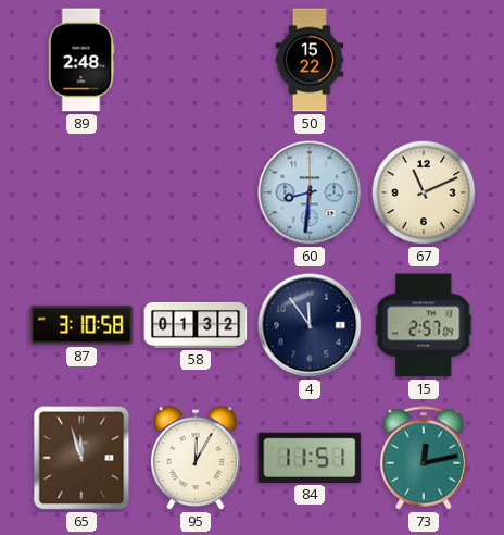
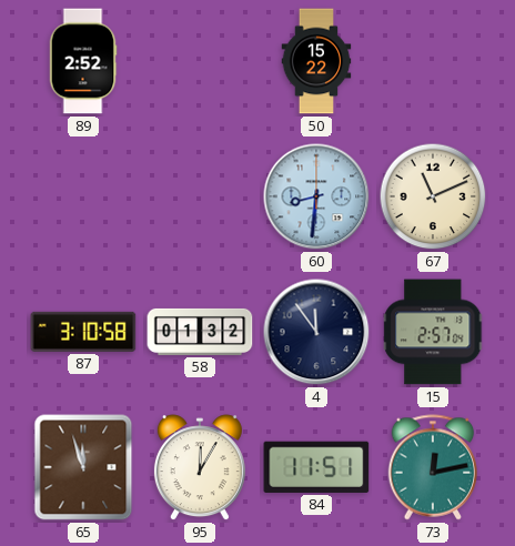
89: 2:48 -> 2:52 (83, 61)
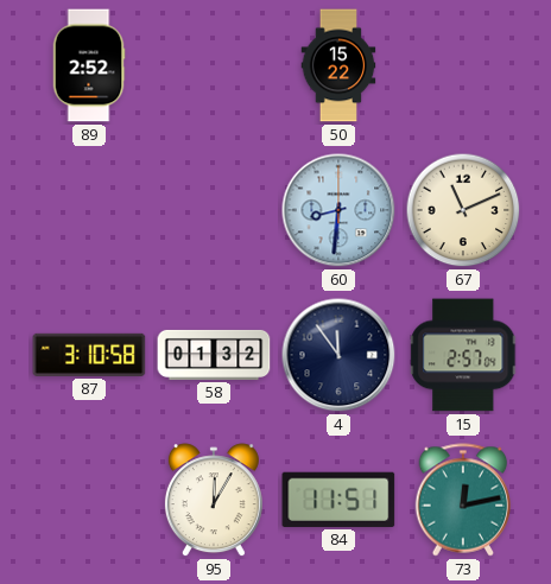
65: 11:57 -> none (83, 467)
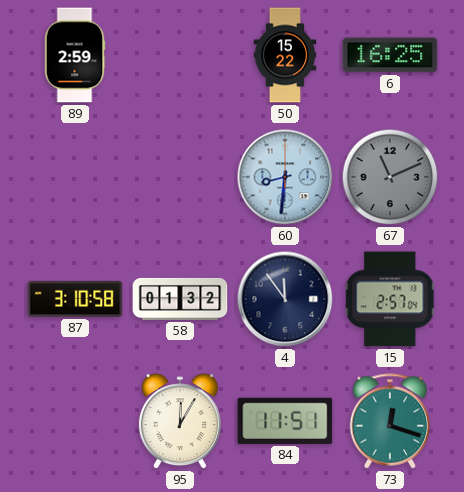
89: 2:52 -> 2:59 (75, 55)
6: none -> 16:25 (390, 55)
67 dial: cream -> grey (390, 177)
73: 12:13 -> 12:18 (390, 421)
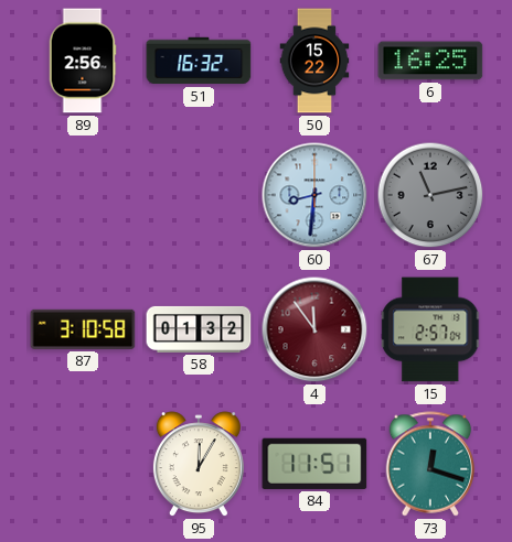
89: 2:59 -> 2:56 (83, 61)
51: none -> 16:32 (199, 61)
67: 11:11 -> 11:13 (430, 195)
4 dial: navy -> burgundy (314, 329)
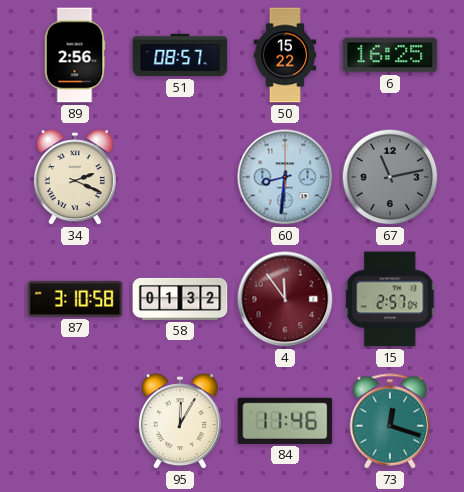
51: 16:32 -> 08:57 (180, 55)
34: none -> 2:19 (75, 178)
84: 11:51 -> 11:46 (285, 421)
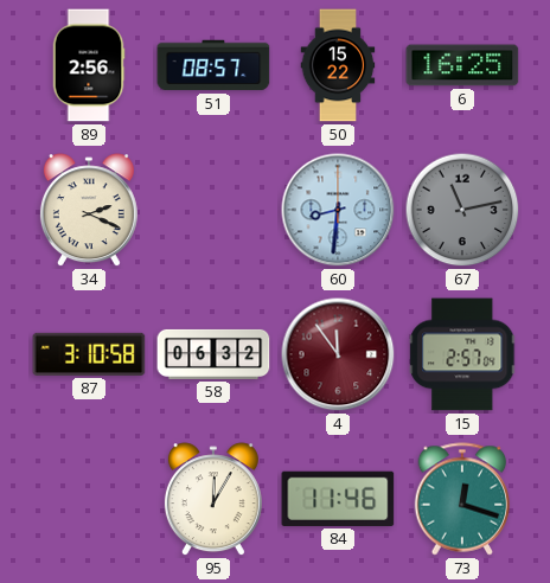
58: 01:32 -> 06:32 (213, 354)
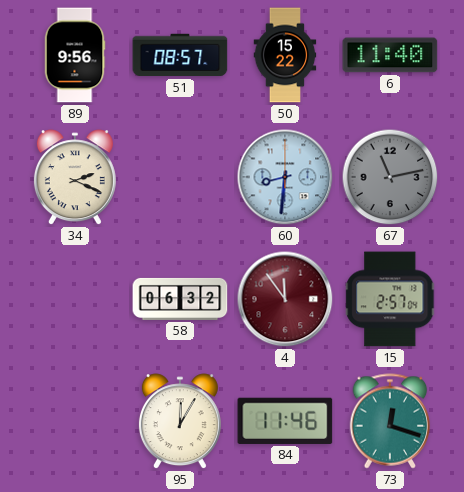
89: 2:56 -> 9:56 (75, 55)
6: 16:25 -> 11:40 (390, 55)
87: 3:10 -> none (89, 354)
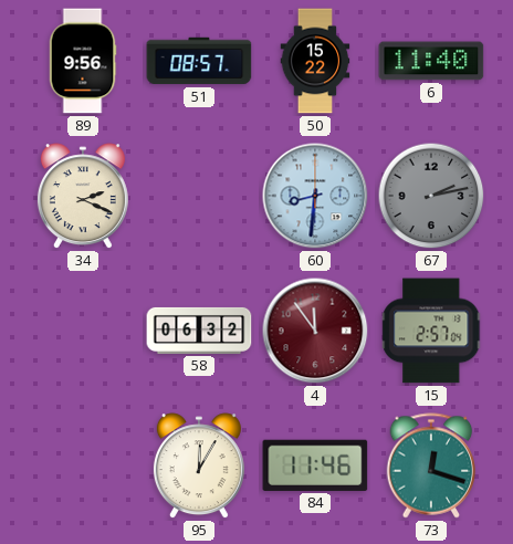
67: 11:13 -> 2:13 (431, 196)
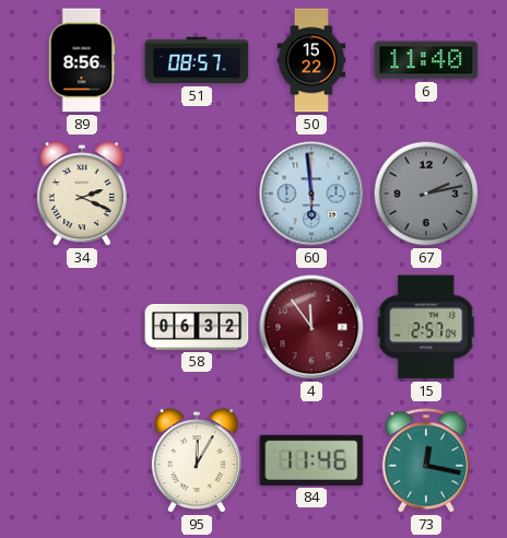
89: 9:56 -> 8:56 (82, 60)
60: 8:31 -> 5:59 (311, 194)
73: 12:18 -> 12:17 (426, 460)
